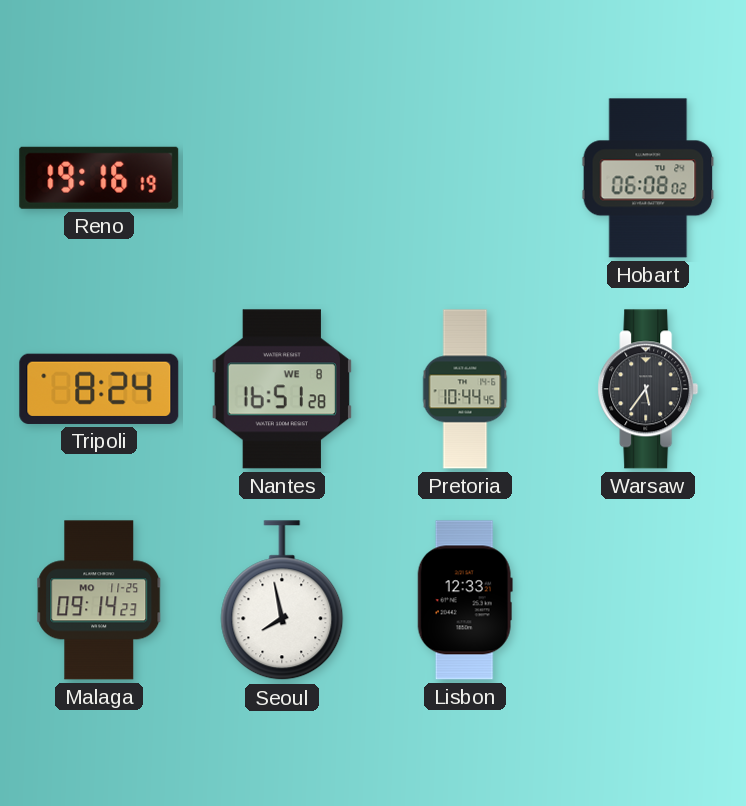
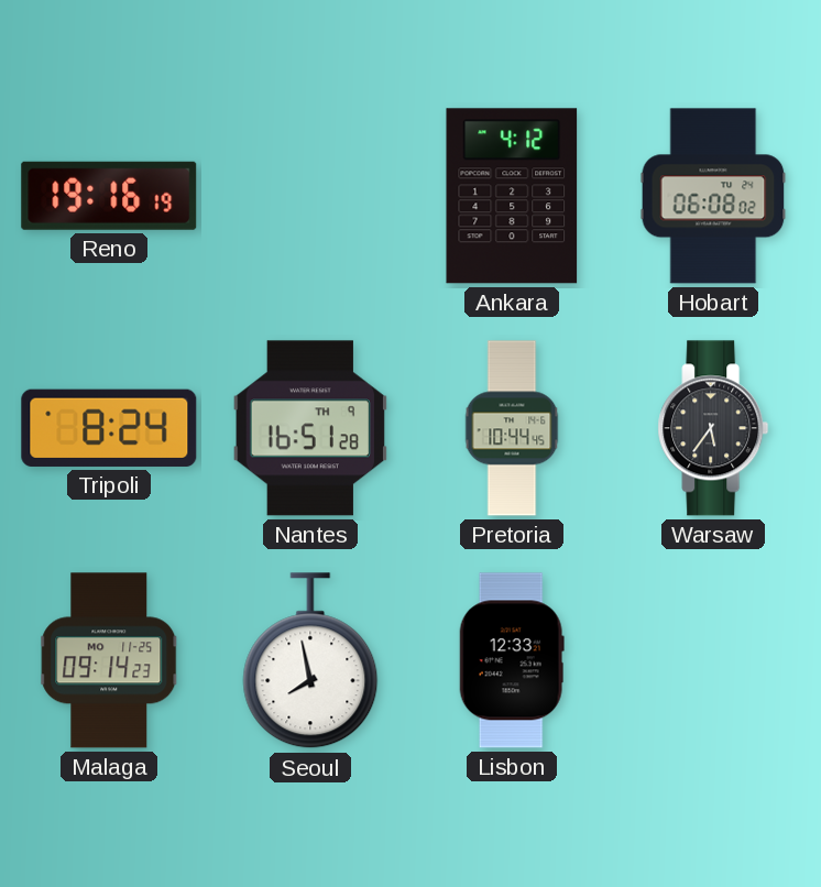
Ankara: none -> 4:12 (512, 196)
Nantes date: WE 8 -> TH 9 (309, 428)
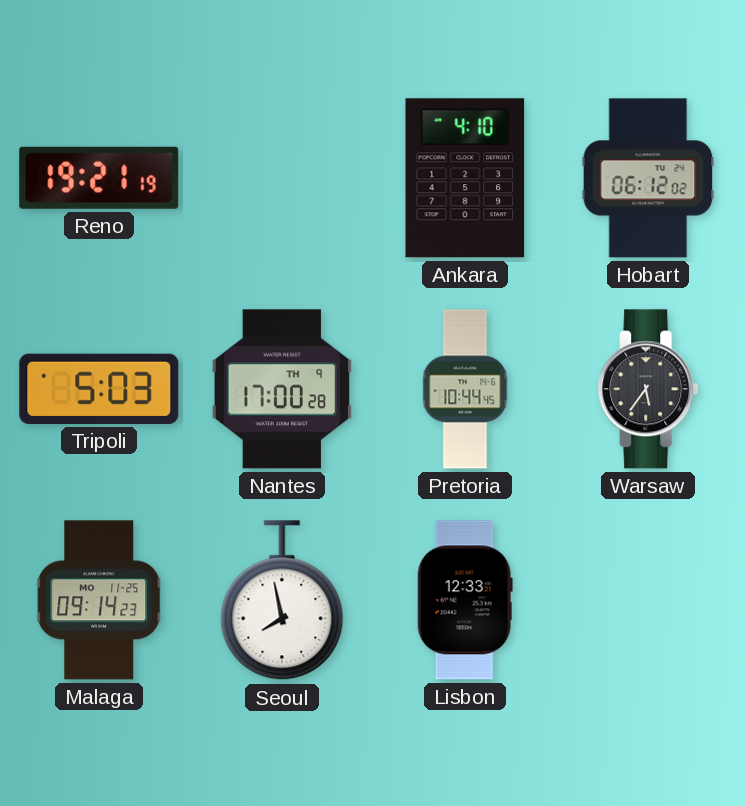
Reno: 19:16 -> 19:21 (99, 178)
Ankara: 4:12 -> 4:10 (465, 178)
Hobart: 06:08 -> 06:12 (648, 178)
Tripoli: 8:24 -> 5:03 (99, 389)
Nantes: 16:51 -> 17:00 (281, 389)
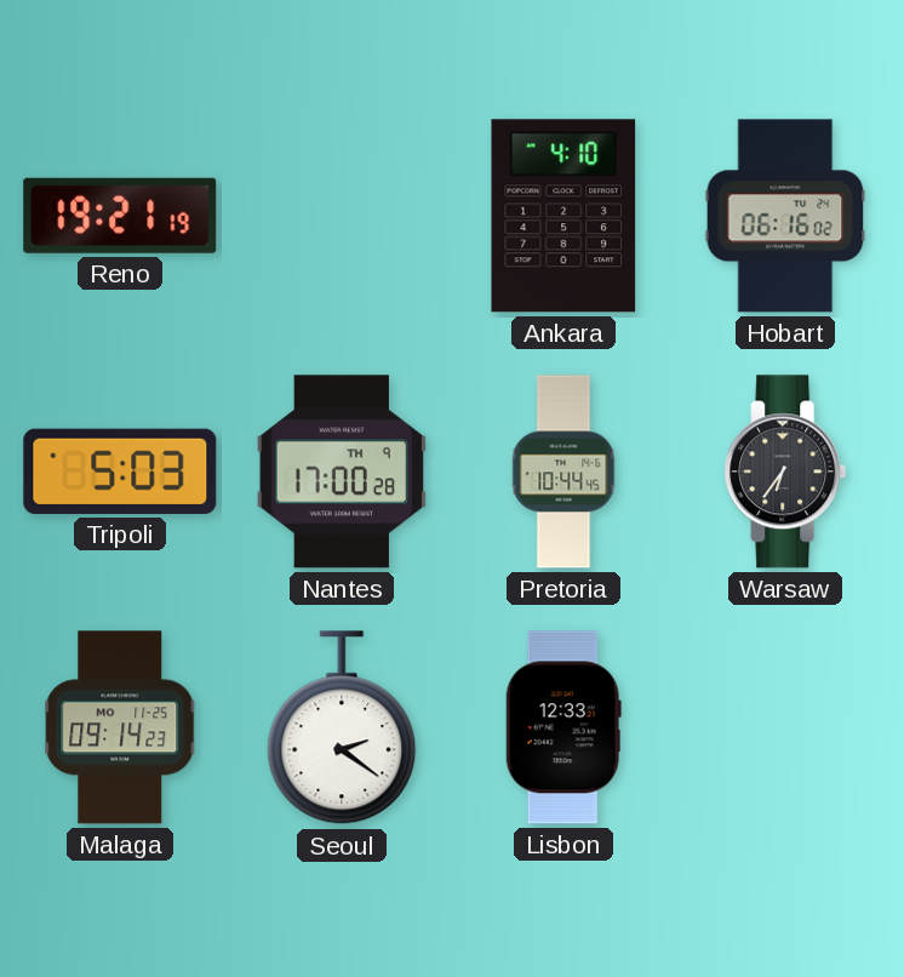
Hobart: 06:12 -> 06:16 (785, 216)
Warsaw: 5:36 -> 6:36 (785, 472)
Seoul: 7:58 -> 2:21 (342, 729)
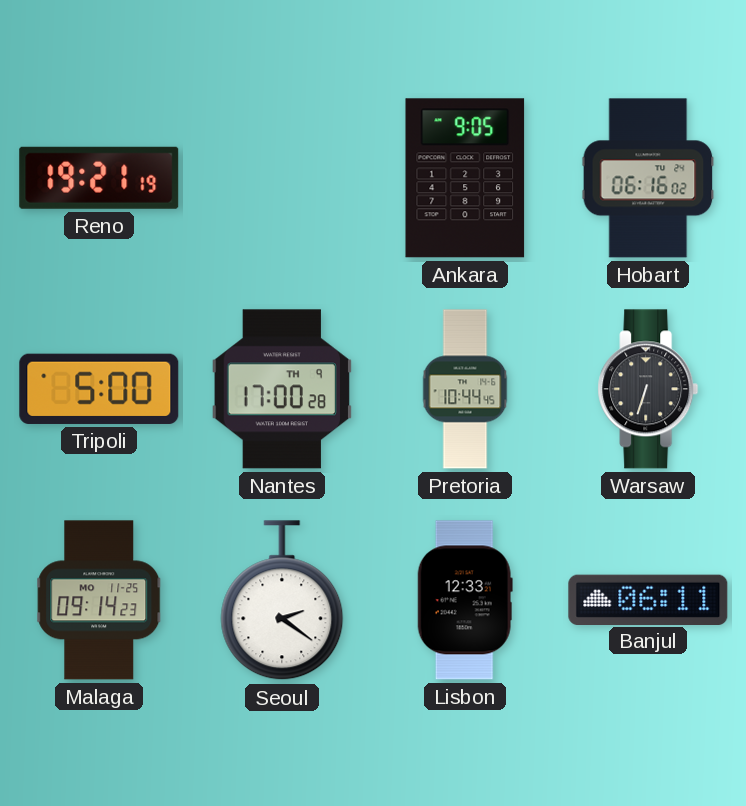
Ankara: 4:10 -> 9:05 (465, 178)
Tripoli: 5:03 -> 5:00 (99, 389)
Warsaw: 6:36 -> 6:33 (648, 389)
Banjul: none -> 06:11 (648, 599)
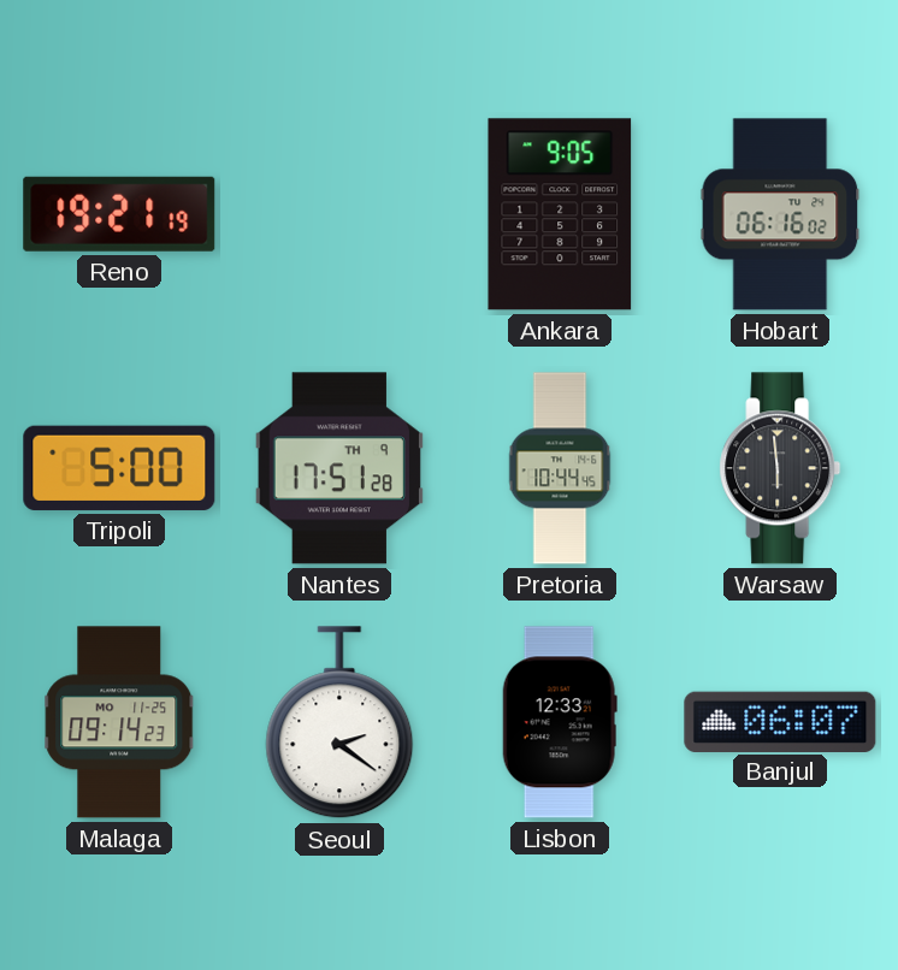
Nantes: 17:00 -> 17:51 (338, 468)
Warsaw: 6:33 -> 5:59 (780, 468)
Banjul: 06:11 -> 06:07 (780, 721)
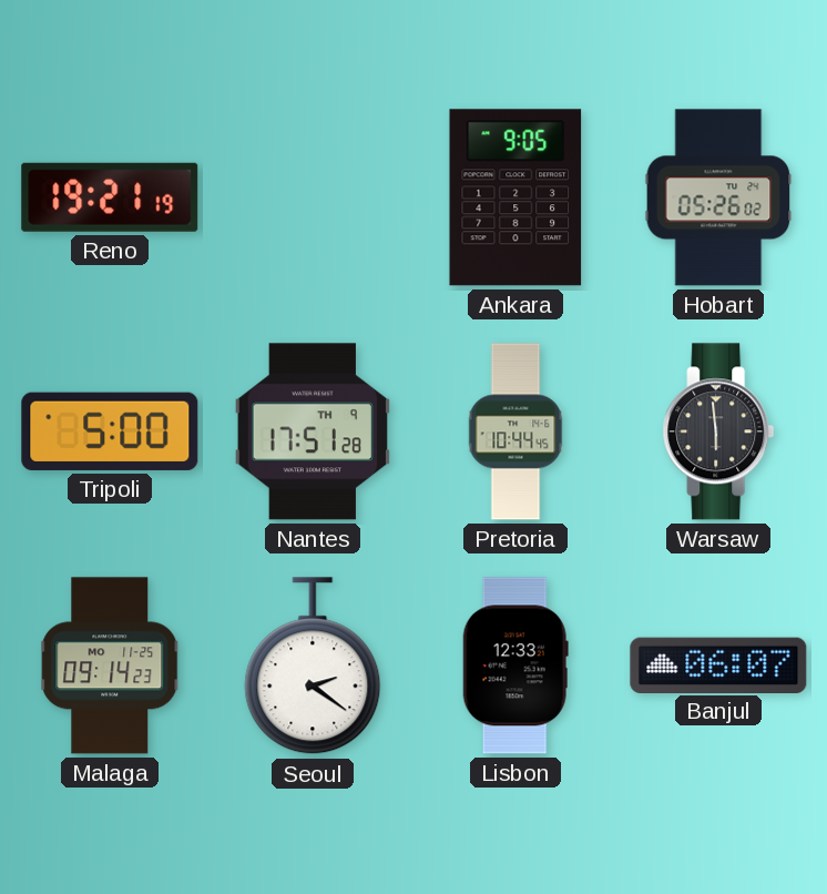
Hobart: 06:16 -> 05:26 (718, 197)
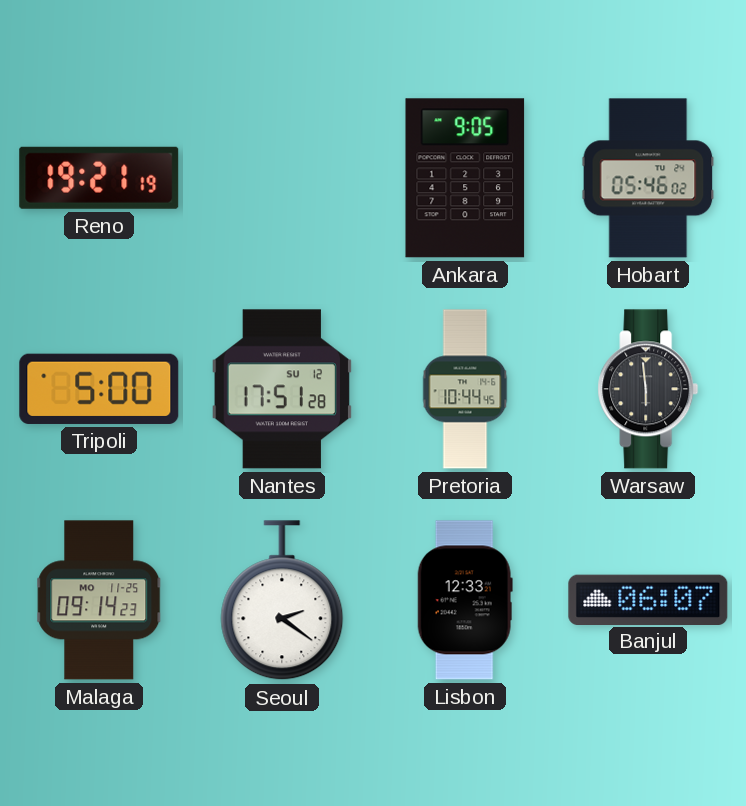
Hobart: 05:26 -> 05:46 (648, 178)
Nantes date: TH 9 -> SU 12 (281, 389)
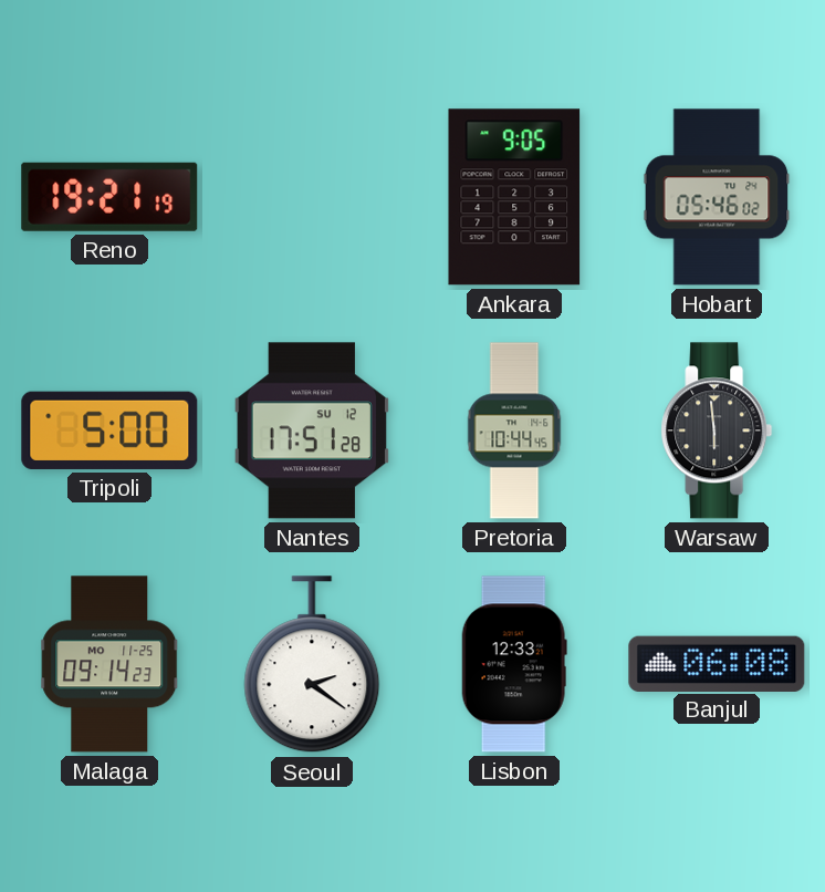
Banjul: 06:07 -> 06:08 (717, 663)
